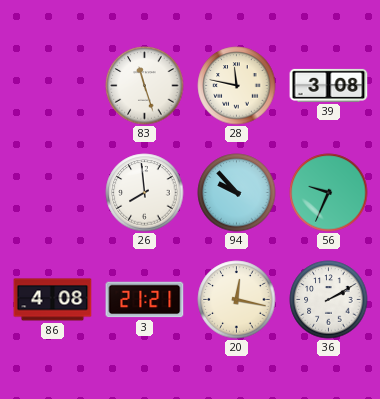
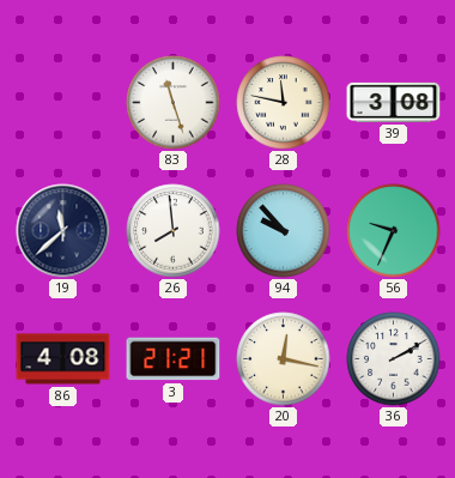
19: none -> 11:38 (63, 231)
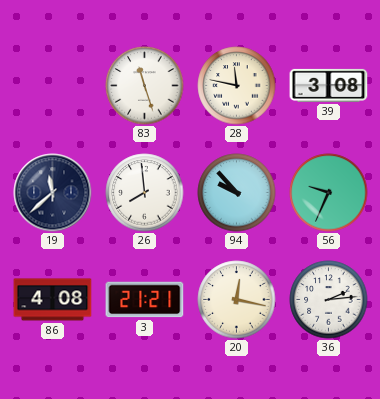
36: 2:10 -> 2:14 (329, 300)
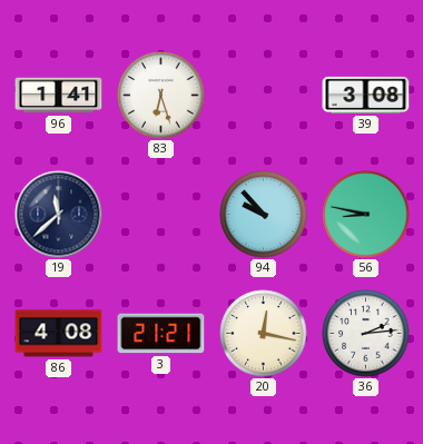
96: none -> 1:41 (59, 96)
83: 11:27 -> 6:27 (161, 96)
28: 11:47 -> none (237, 86)
26: 7:59 -> none (145, 193)
56: 9:34 -> 8:47 (366, 215)
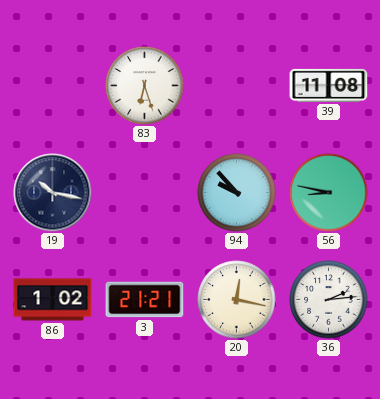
96: 1:41 -> none (59, 96)
39: 3:08 -> 11:08 (329, 85)
19: 11:38 -> 10:17 (53, 193)
86: 4:08 -> 1:02 (53, 300)
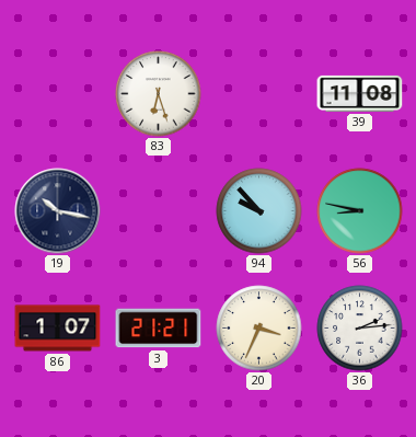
86: 1:02 -> 1:07 (58, 329)
20: 12:17 -> 3:34 (259, 329)
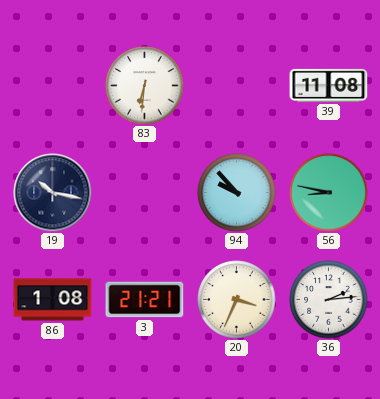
83: 6:27 -> 6:31 (145, 86)
86: 1:07 -> 1:08 (53, 300)
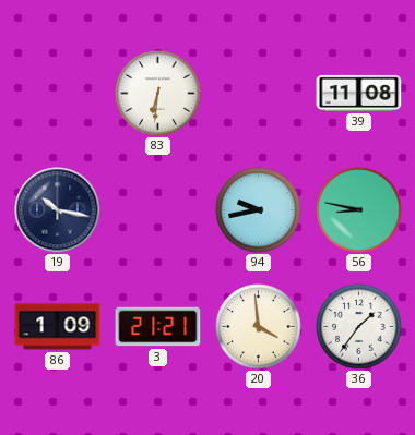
94: 9:53 -> 9:43 (259, 210)
86: 1:08 -> 1:09 (58, 327)
20: 3:34 -> 3:59 (259, 327)
36: 2:14 -> 1:36 (359, 327)
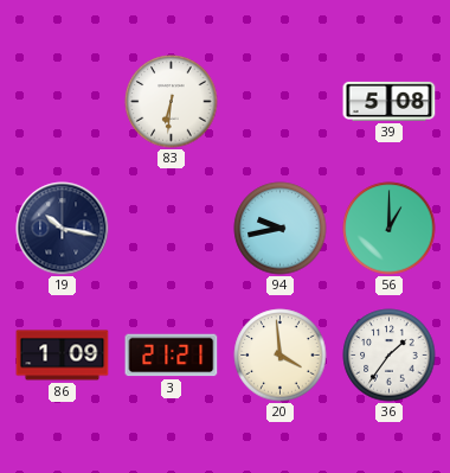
39: 11:08 -> 5:08 (390, 101)
56: 8:47 -> 1:00 (390, 229)
